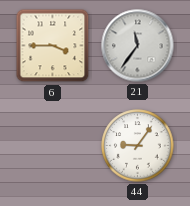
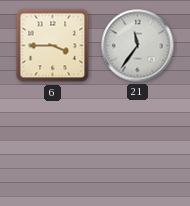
44: 9:06 -> none (138, 146)
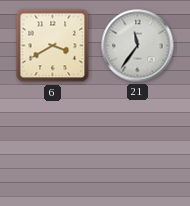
6: 3:45 -> 3:40 (53, 46)
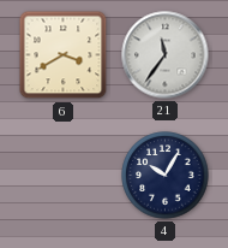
4: none -> 10:05 (166, 176)
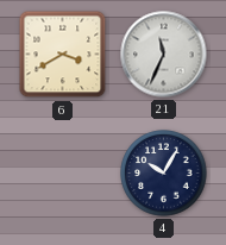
21: 11:36 -> 11:34 (164, 55)
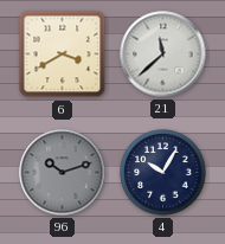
21: 11:34 -> 11:38 (163, 54)
96: none -> 10:12 (63, 173)
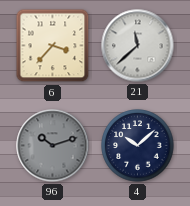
6: 3:40 -> 3:37 (53, 46)
4: 10:05 -> 10:08 (138, 146)
